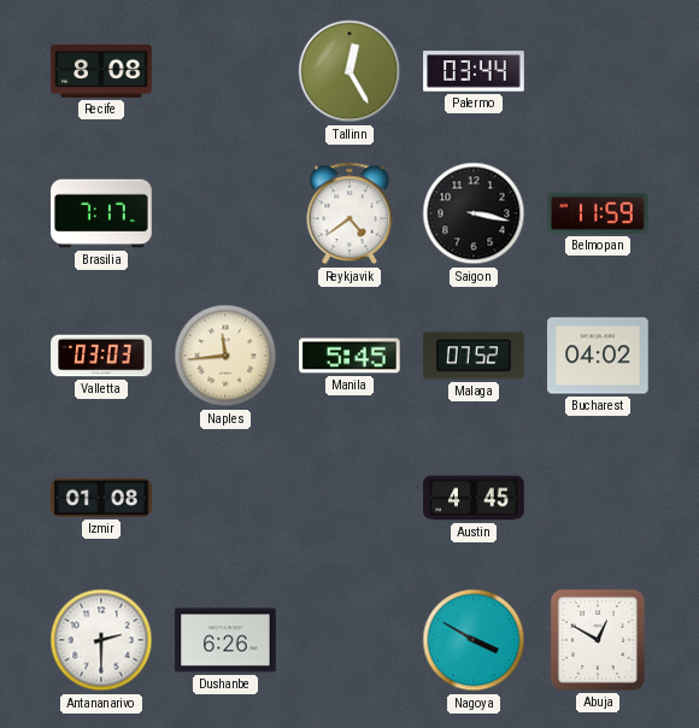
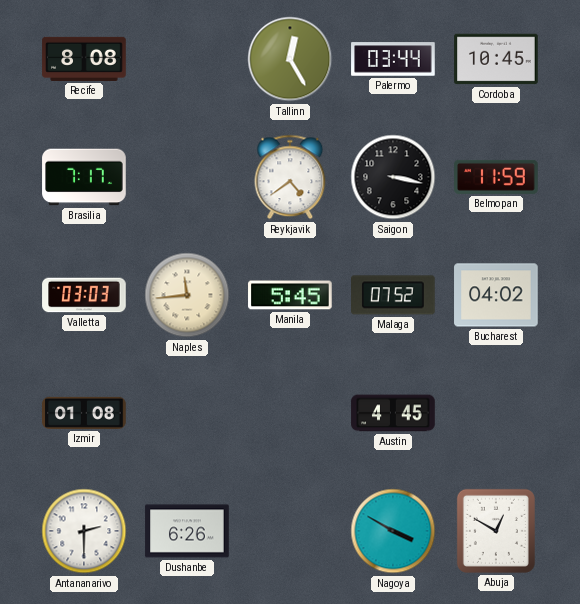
Cordoba: none -> 10:45 (496, 59)
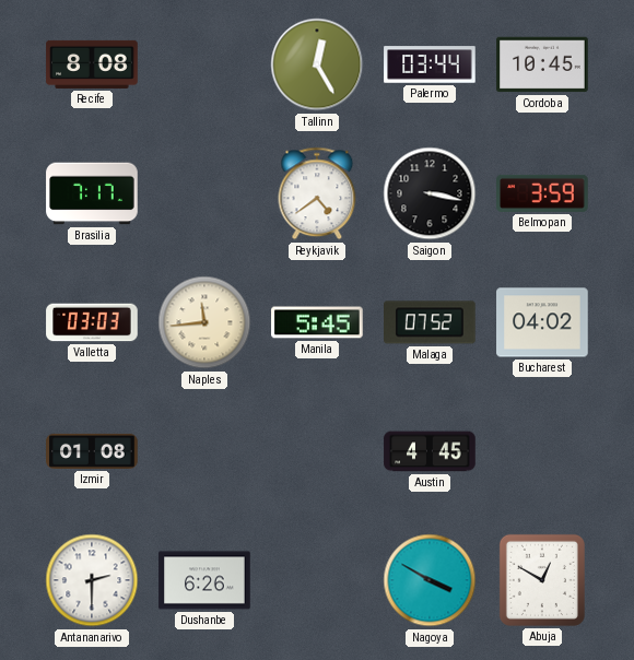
Belmopan: 11:59 -> 3:59 (542, 193)
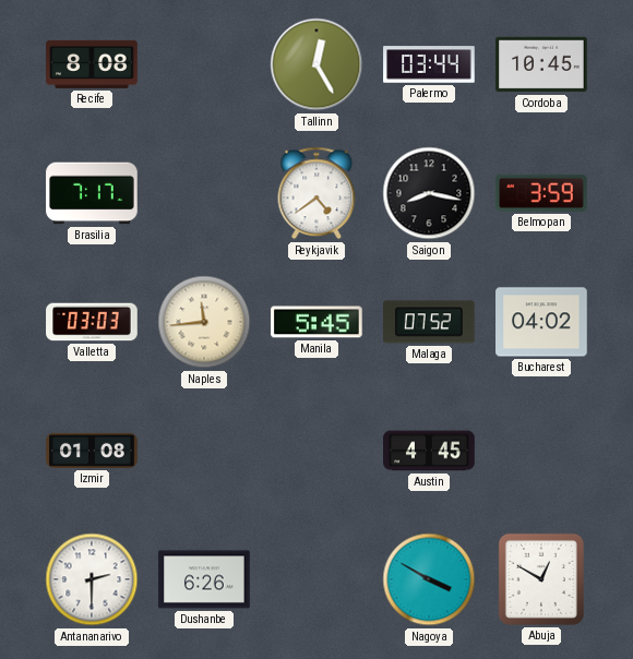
Saigon: 3:17 -> 8:17 (429, 193)
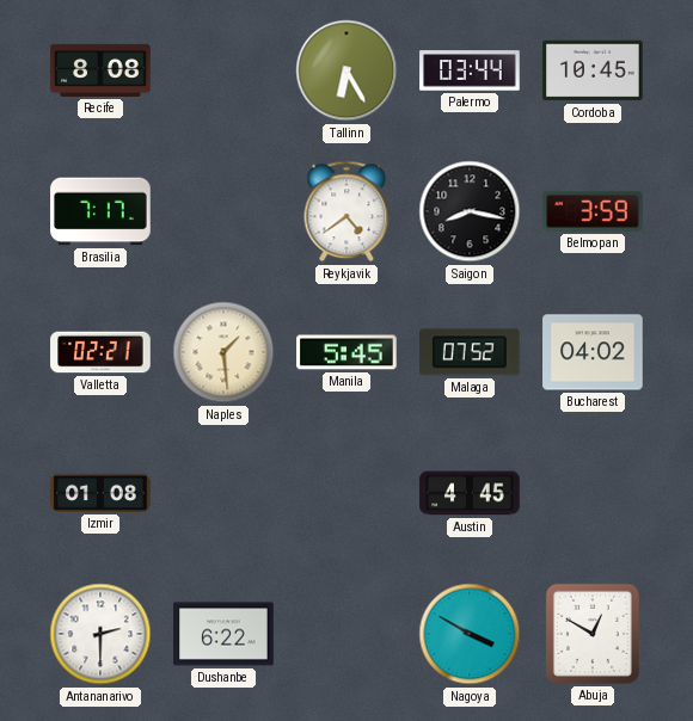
Tallinn: 12:25 -> 6:25 (346, 70)
Valletta: 03:03 -> 02:21 (100, 352)
Naples: 11:44 -> 1:29 (223, 352)
Dushanbe: 6:26 -> 6:22 (223, 634)
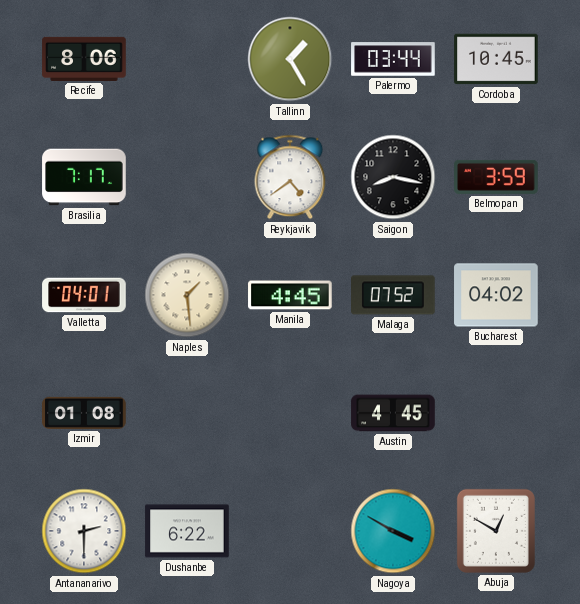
Recife: 8:08 -> 8:06 (84, 59)
Tallinn: 6:25 -> 1:25 (290, 59)
Valletta: 02:21 -> 04:01 (84, 295)
Manila: 5:45 -> 4:45 (290, 295)
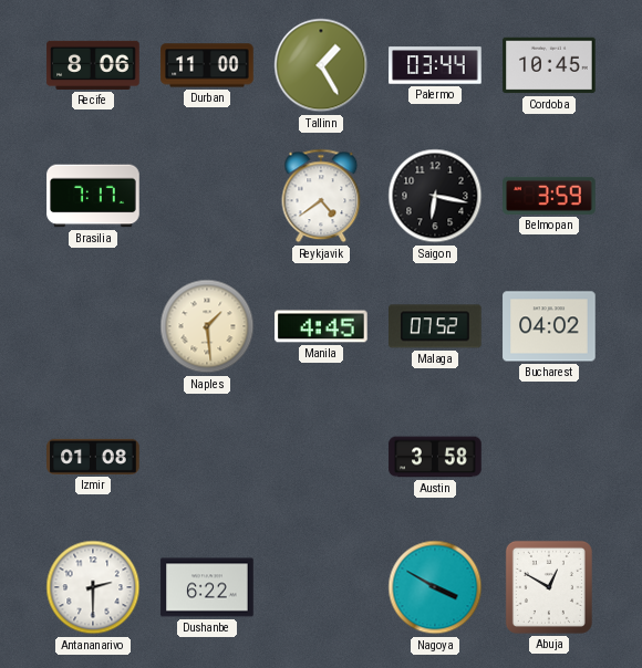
Durban: none -> 11:00 (207, 65)
Saigon: 8:17 -> 6:17 (435, 196)
Valletta: 04:01 -> none (84, 295)
Austin: 4:45 -> 3:58 (435, 457)
